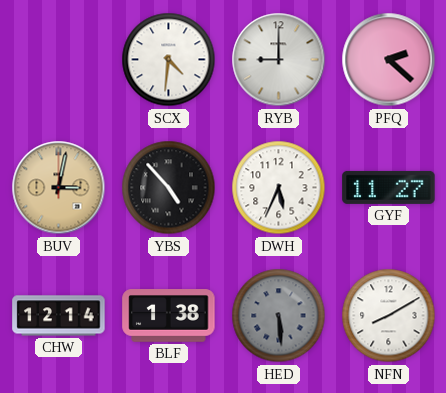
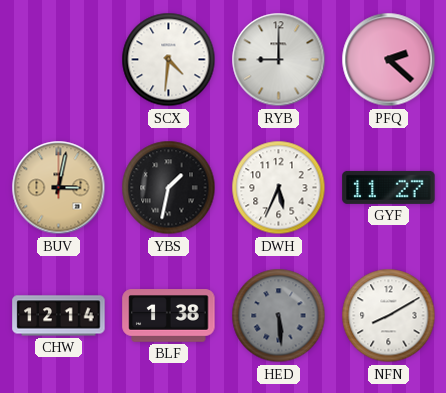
YBS: 4:53 -> 1:32 (169, 188)
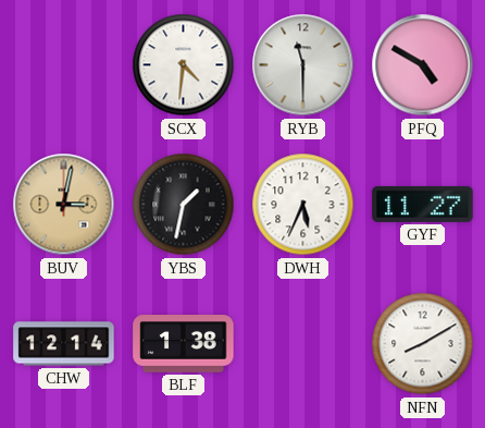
RYB: 9:00 -> 11:30 (303, 65)
PFQ: 2:22 -> 4:50 (423, 65)
HED: 5:29 -> none (279, 316)
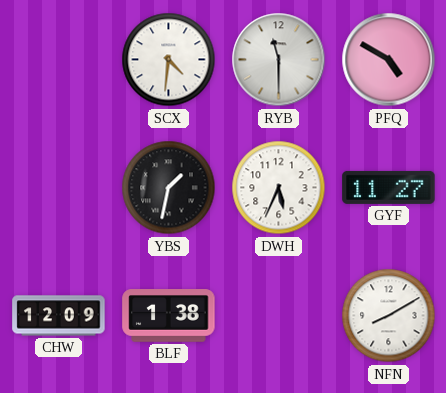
BUV: 3:02 -> none (64, 205)
CHW: 12:14 -> 12:09 (59, 316)
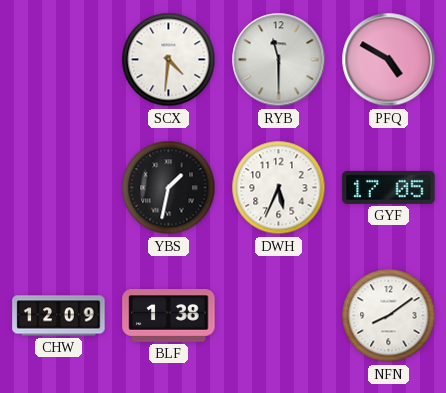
GYF: 11:27 -> 17:05 (389, 187)
NFN: 8:10 -> 8:09 (389, 316)
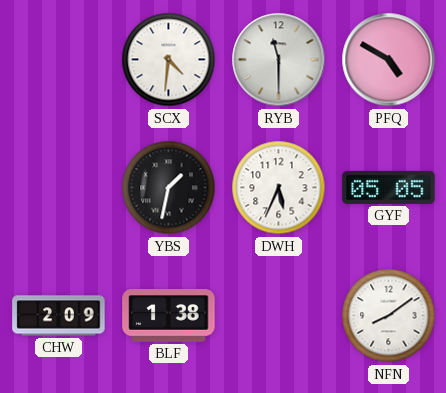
GYF: 17:05 -> 05:05 (389, 187)
CHW: 12:09 -> 2:09 (59, 316)
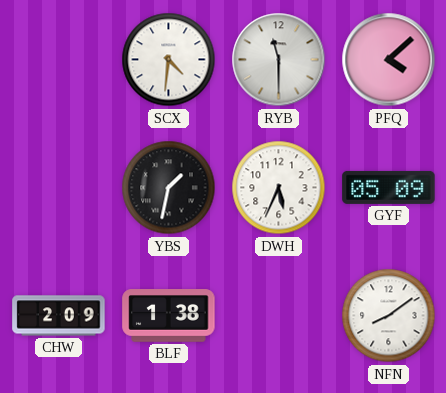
PFQ: 4:50 -> 4:08 (389, 60)
GYF: 05:05 -> 05:09 (389, 187)
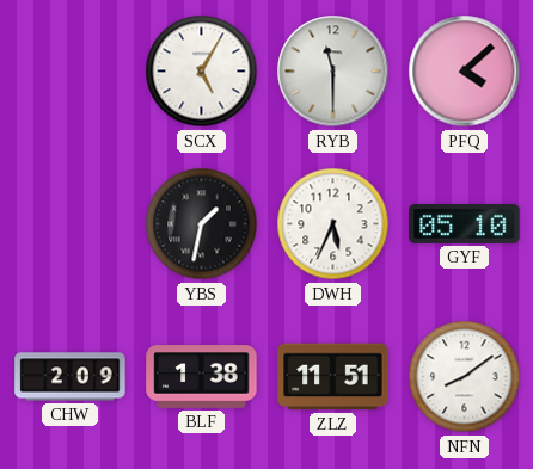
SCX: 4:31 -> 5:05 (202, 72)
GYF: 05:09 -> 05:10 (465, 223)
ZLZ: none -> 11:51 (333, 377)
